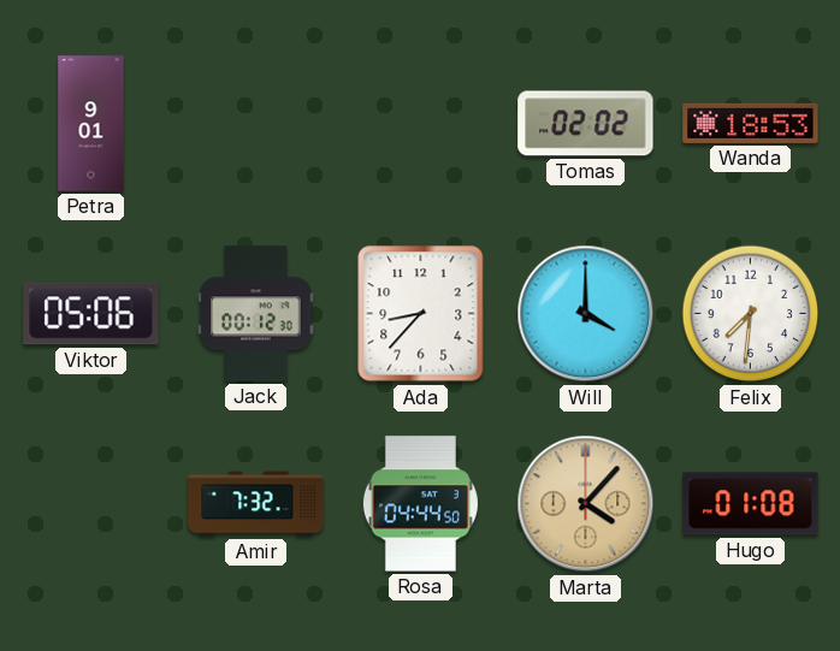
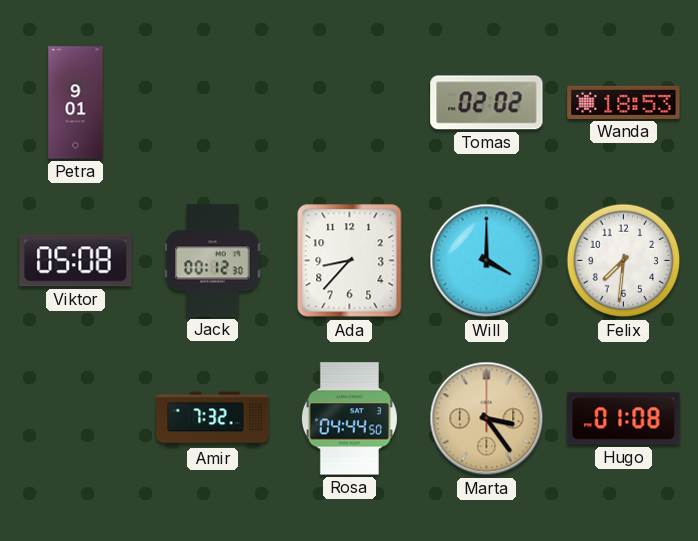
Viktor: 05:06 -> 05:08 (76, 261)
Marta: 4:07 -> 3:24 (487, 419)
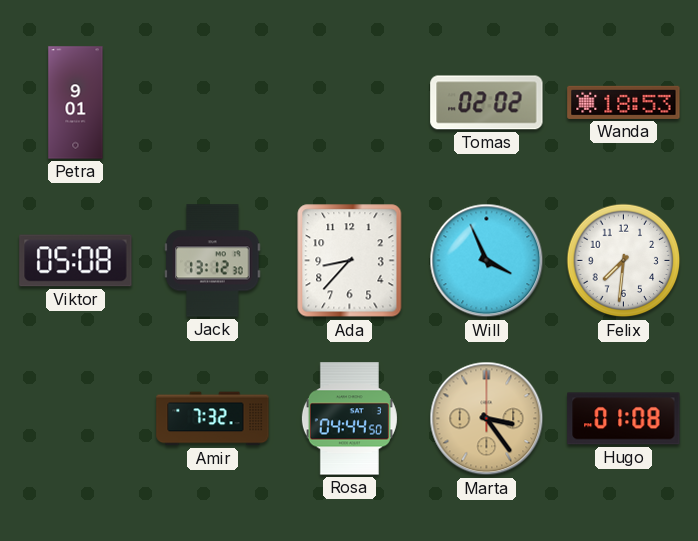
Jack: 00:12 -> 13:12 (213, 261)
Will: 4:00 -> 3:56 (487, 261)
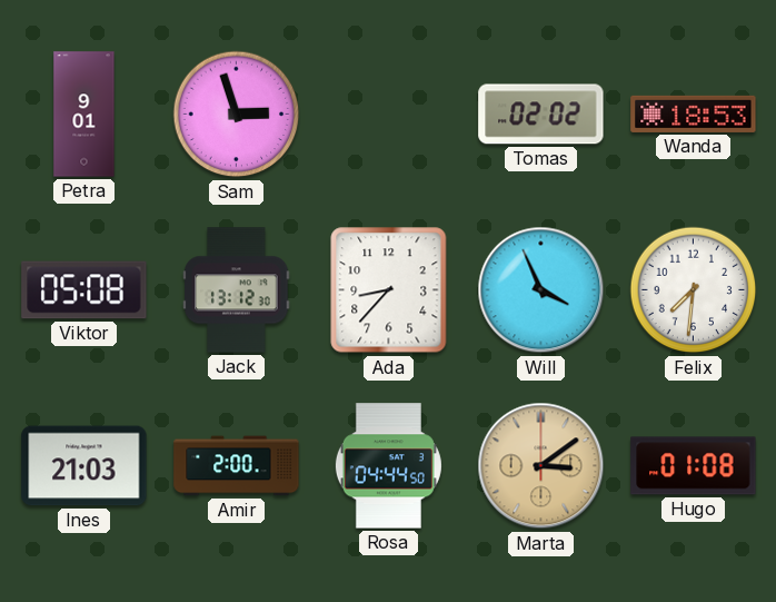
Sam: none -> 2:57 (237, 115)
Ines: none -> 21:03 (84, 466)
Amir: 7:32 -> 2:00 (237, 466)
Marta: 3:24 -> 3:09 (541, 466)
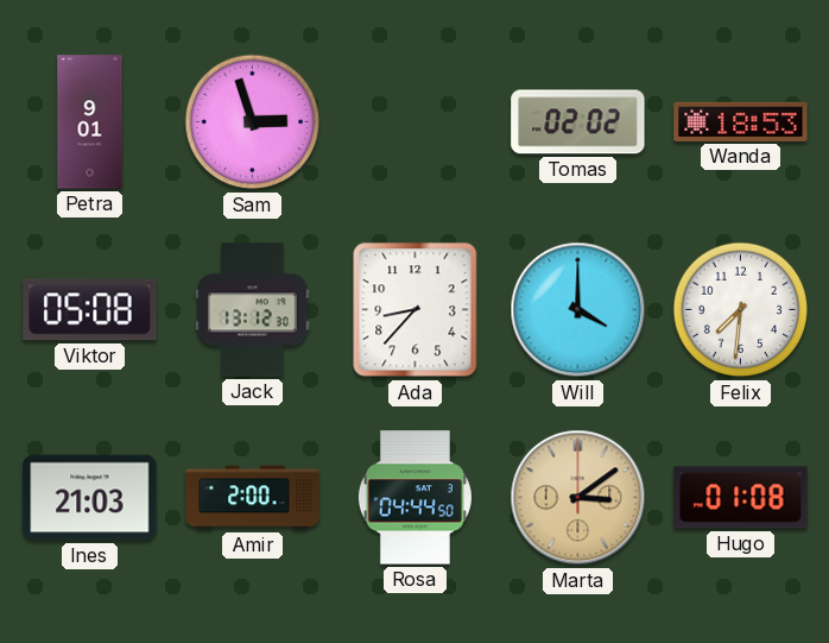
Will: 3:56 -> 4:00 (578, 310)
